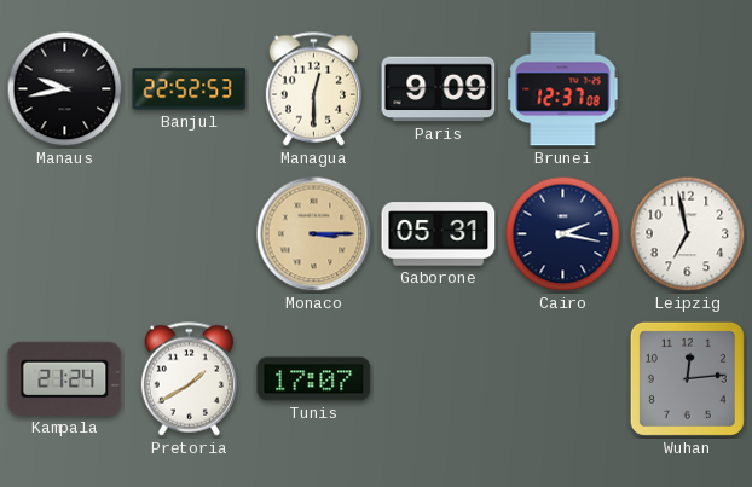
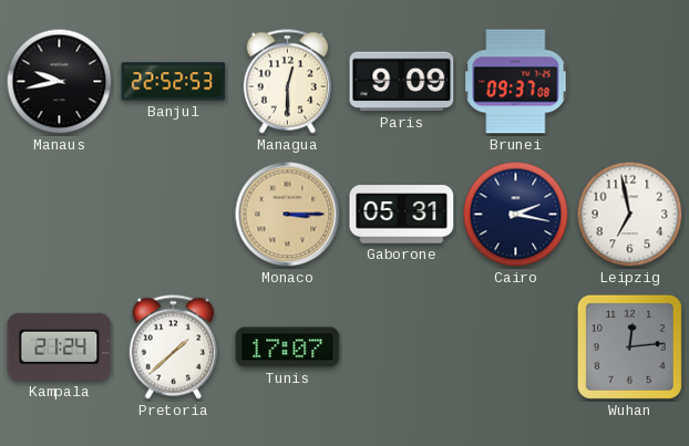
Brunei: 12:37 -> 09:37 (516, 82)
Pretoria: 1:40 -> 1:38 (173, 348)
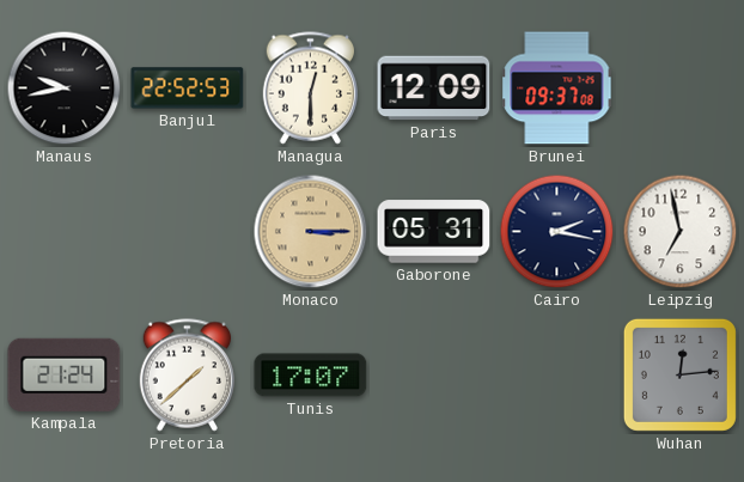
Paris: 9:09 -> 12:09 (434, 89)
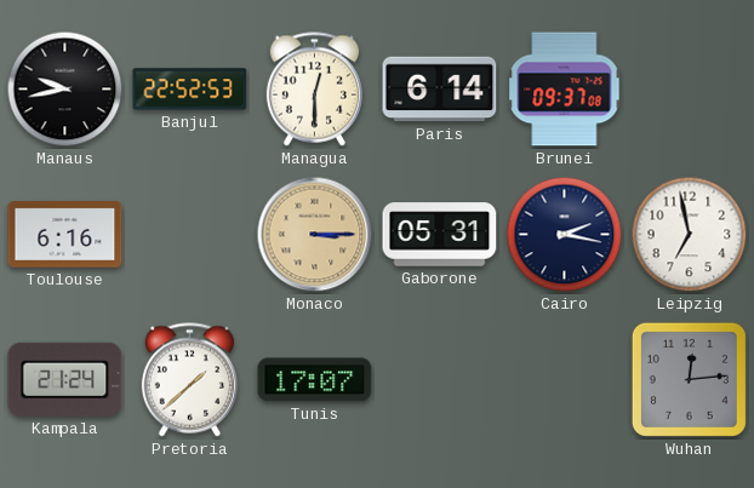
Paris: 12:09 -> 6:14 (440, 90)
Toulouse: none -> 6:16 (65, 235)
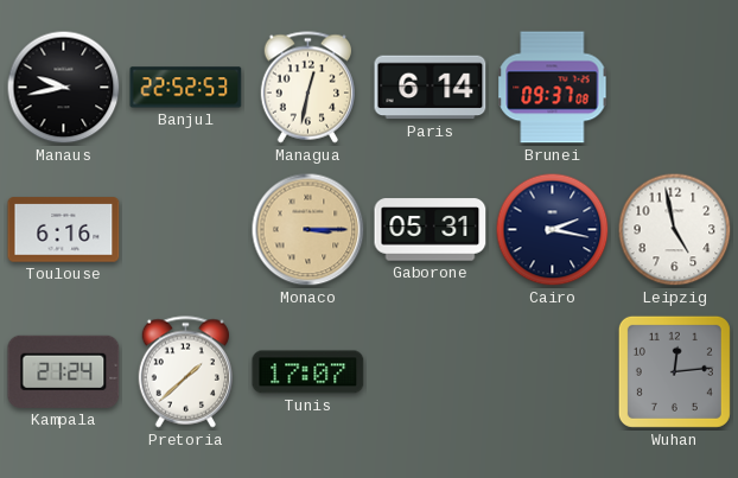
Managua: 12:30 -> 12:32 (307, 88)
Leipzig: 6:58 -> 4:58 (675, 230)
